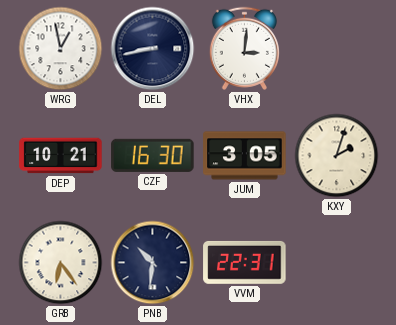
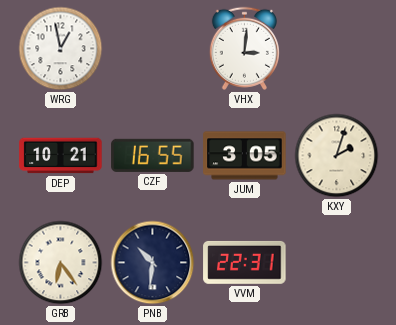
DEL: 8:43 -> none (153, 49)
CZF: 16:30 -> 16:55 (153, 155)
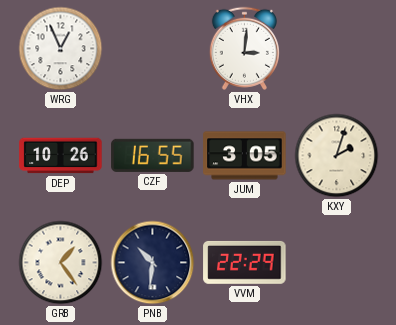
WRG: 12:58 -> 12:56 (61, 49)
DEP: 10:21 -> 10:26 (61, 156)
GRB: 6:24 -> 1:24 (61, 263)
VVM: 22:31 -> 22:29 (245, 262)
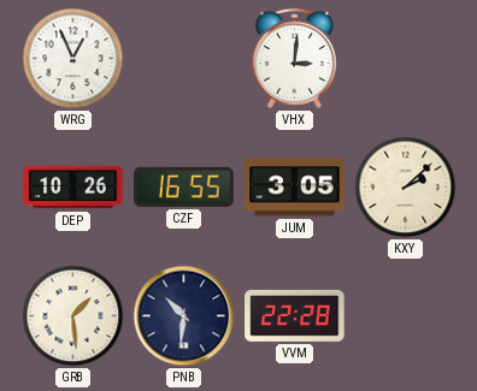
KXY: 2:03 -> 2:08 (406, 188)
GRB: 1:24 -> 1:29 (73, 316)
VVM: 22:29 -> 22:28 (295, 315)
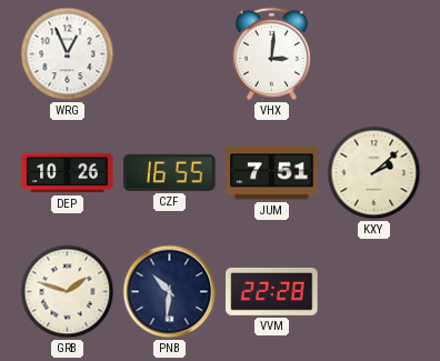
JUM: 3:05 -> 7:51 (272, 173)
GRB: 1:29 -> 1:48 (68, 292)
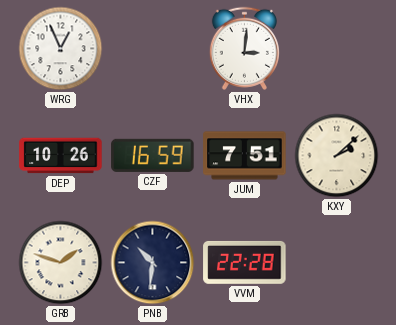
CZF: 16:55 -> 16:59 (153, 155)
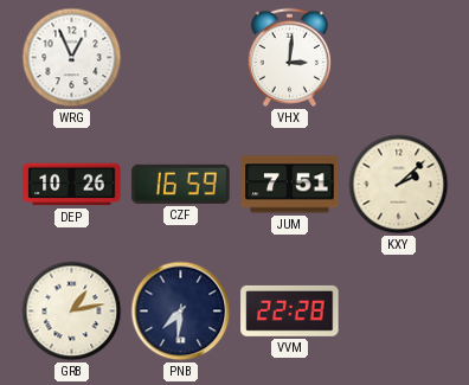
GRB: 1:48 -> 1:13 (72, 312)
PNB: 10:31 -> 7:31 (181, 312)
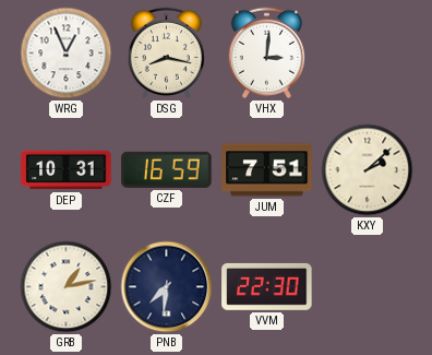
DSG: none -> 8:17 (166, 52)
DEP: 10:26 -> 10:31 (67, 170)
VVM: 22:28 -> 22:30 (267, 286)
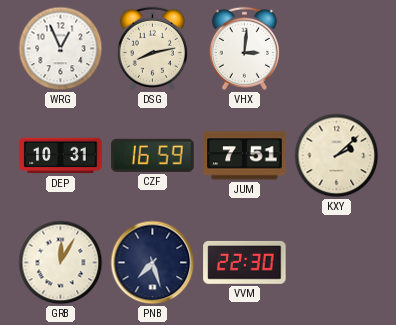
DSG: 8:17 -> 8:13 (152, 48)
GRB: 1:13 -> 12:05 (61, 263)
PNB: 7:31 -> 7:27 (153, 263)
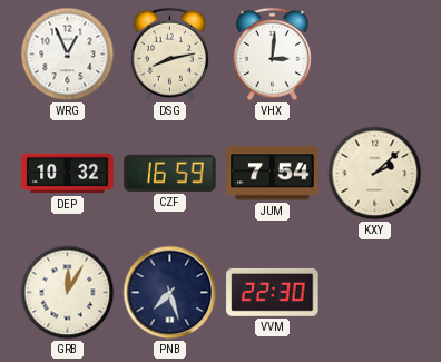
DEP: 10:31 -> 10:32 (68, 174)
JUM: 7:51 -> 7:54 (273, 174)
